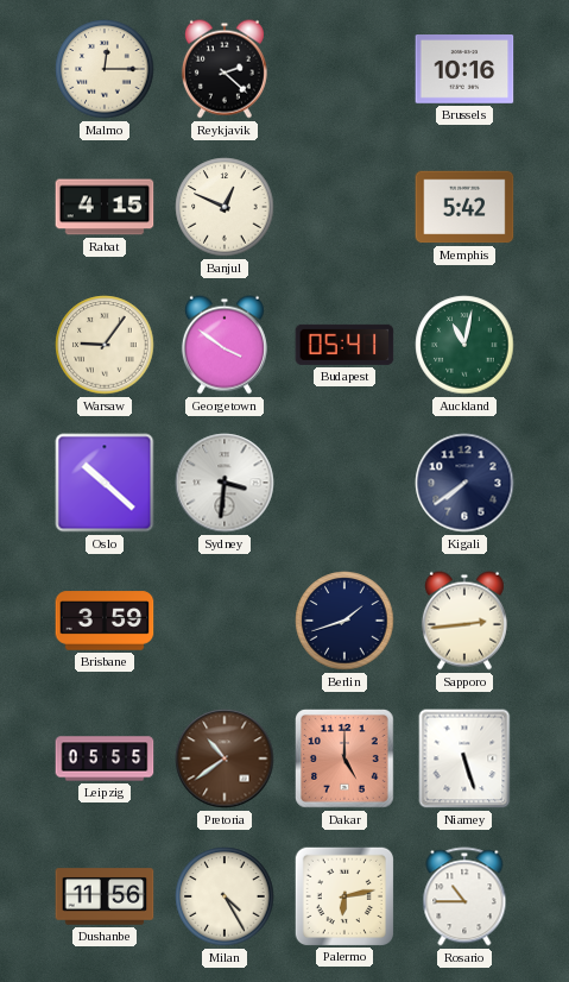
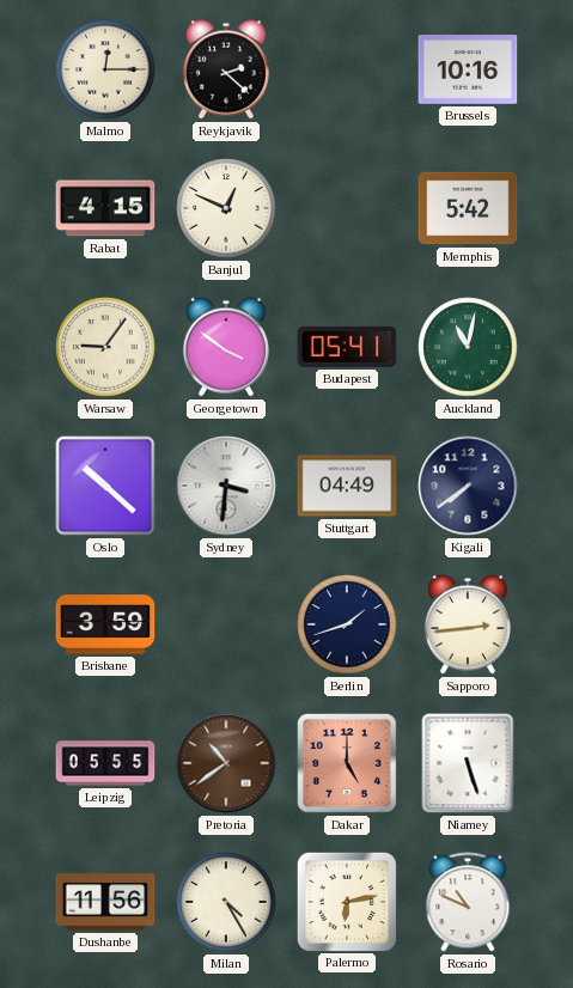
Stuttgart: none -> 04:49 (347, 486)
Rosario: 10:45 -> 10:49 (468, 902)
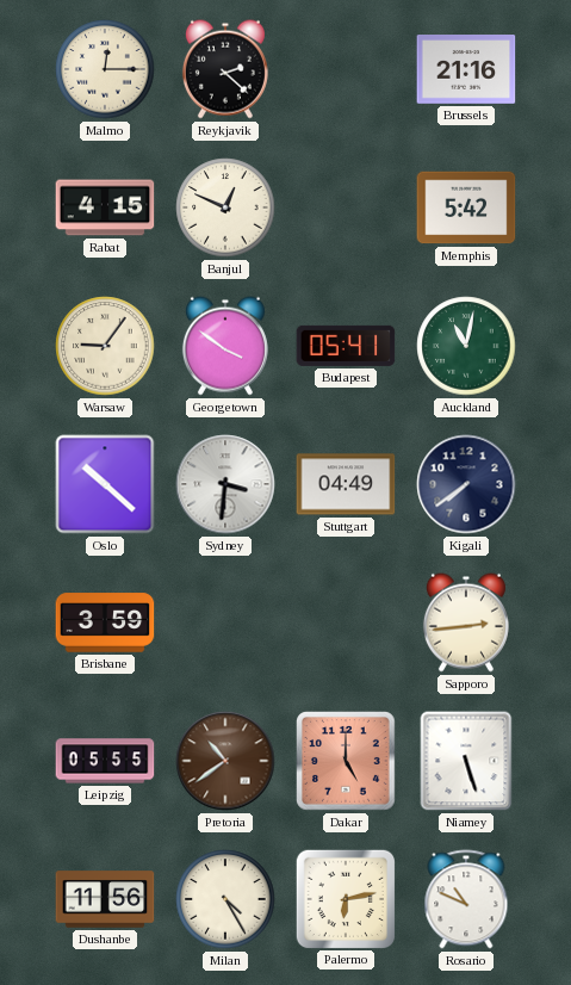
Brussels: 10:16 -> 21:16 (466, 70)
Berlin: 1:42 -> none (347, 624)
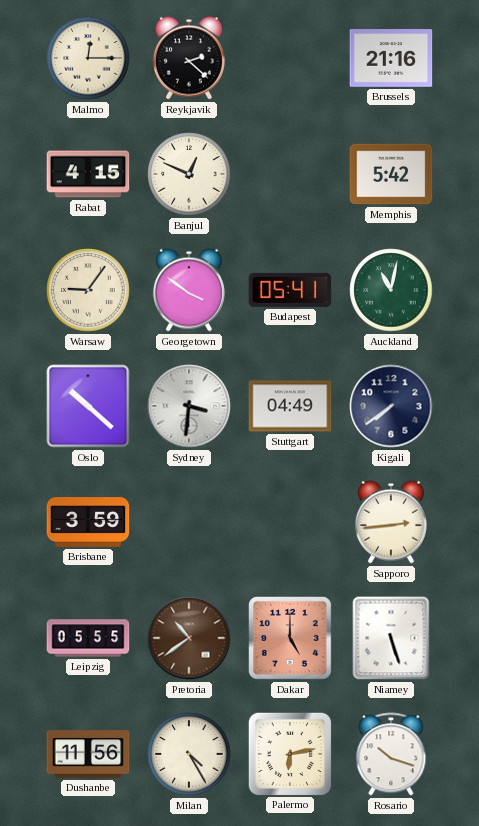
Rosario: 10:49 -> 10:18 (391, 754)
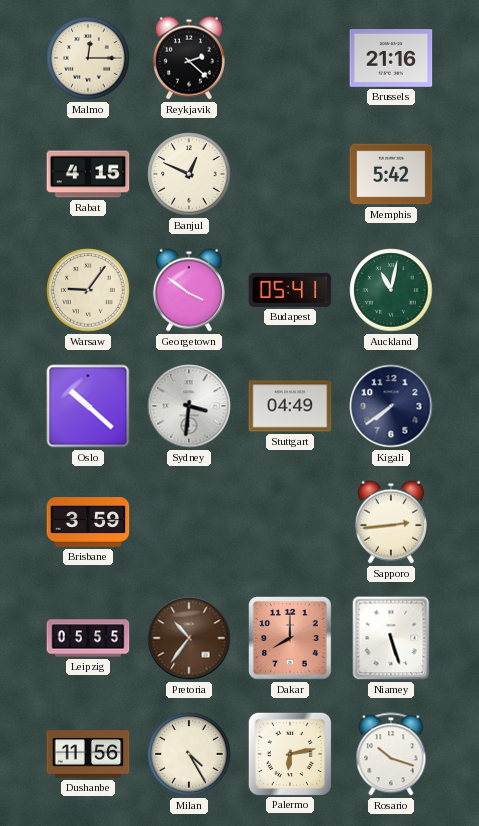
Pretoria: 10:39 -> 10:36 (189, 638)
Dakar: 5:00 -> 8:00 (291, 639)
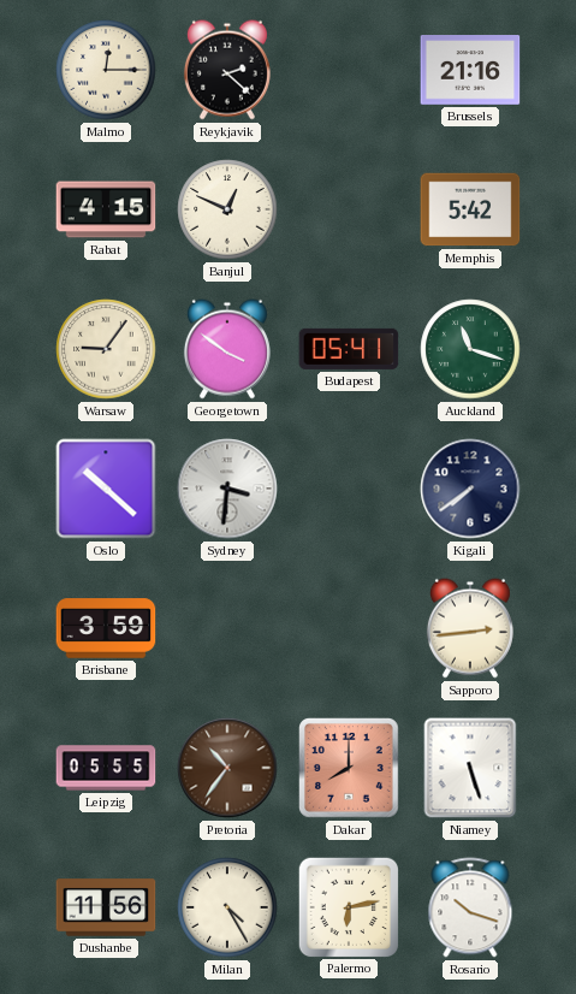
Auckland: 11:02 -> 11:18 (470, 349)
Stuttgart: 04:49 -> none (290, 406)
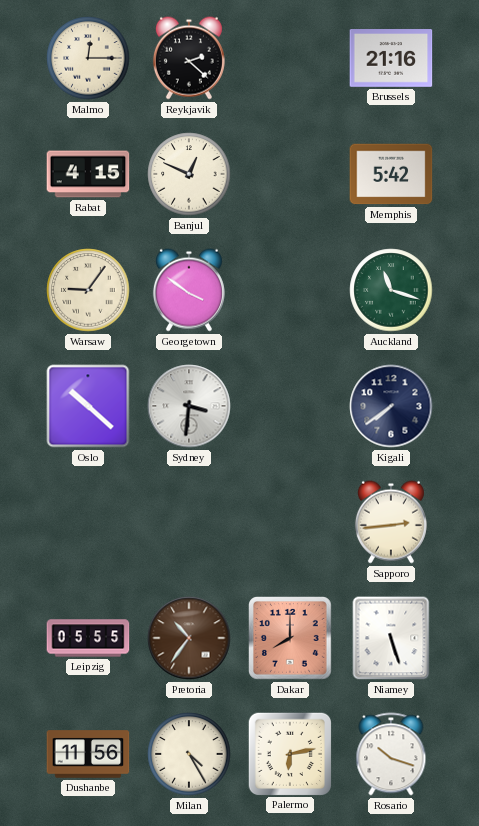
Budapest: 05:41 -> none (349, 349)
Brisbane: 3:59 -> none (106, 628)
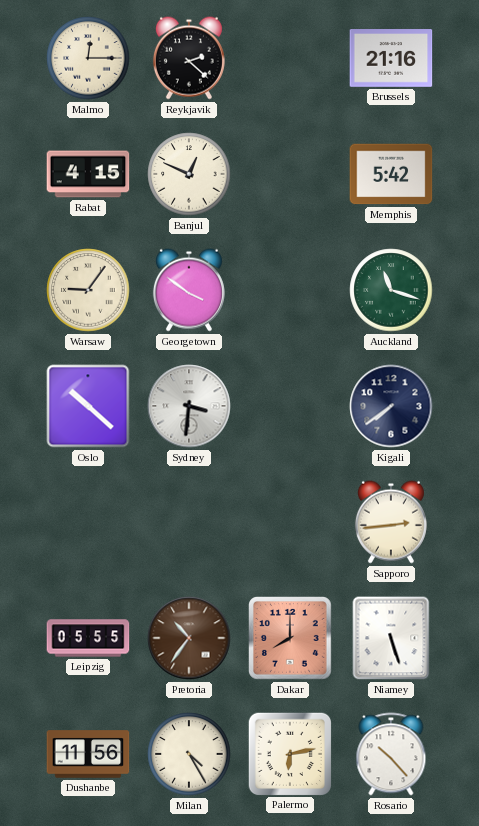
Rosario: 10:18 -> 10:23 (391, 754)
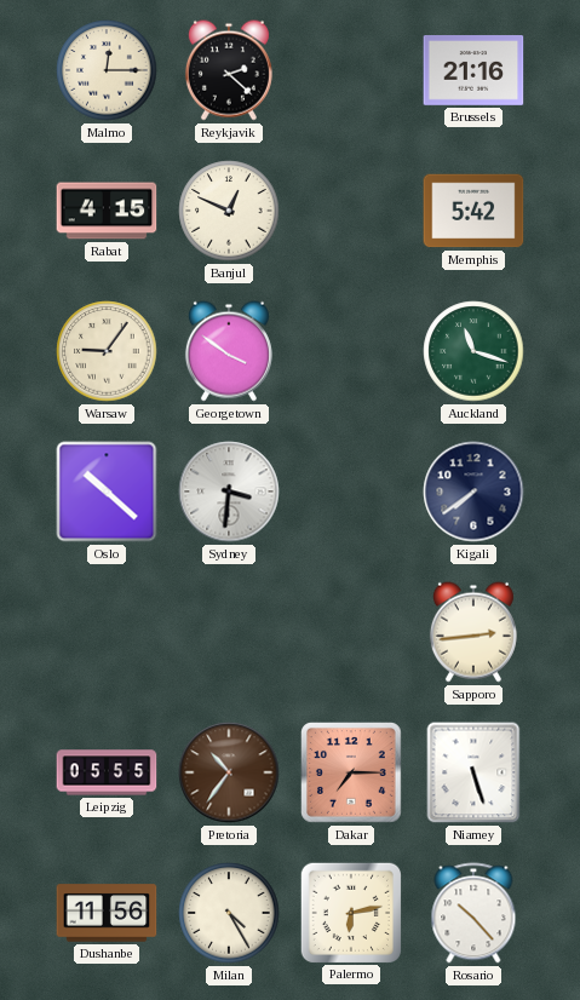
Dakar: 8:00 -> 7:15 (352, 774)
